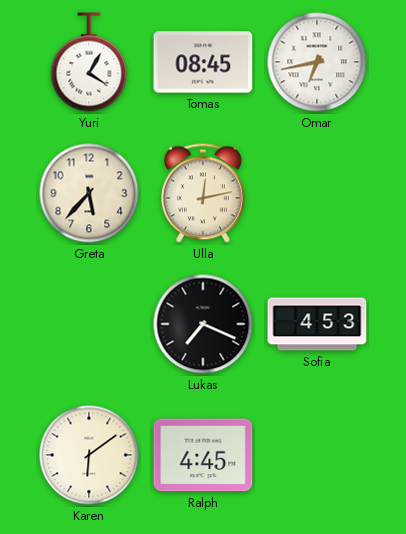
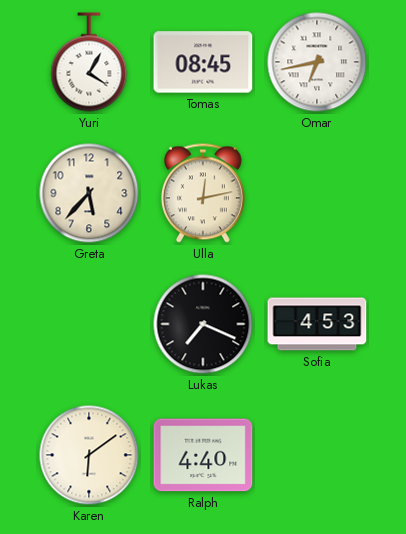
Ralph: 4:45 -> 4:40 (203, 455)
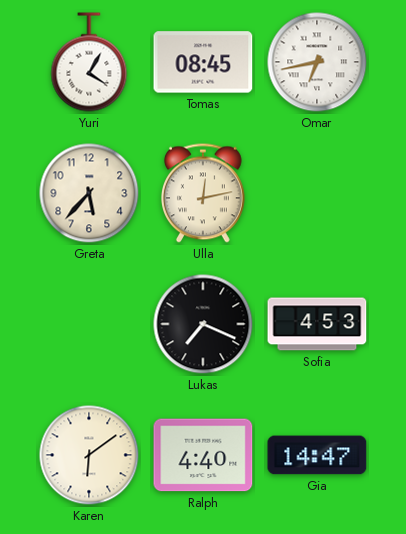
Gia: none -> 14:47 (317, 455)
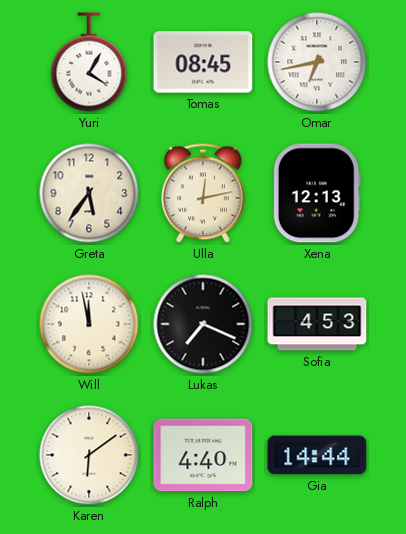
Greta: 5:37 -> 5:36 (89, 193)
Xena: none -> 12:13 (317, 193)
Will: none -> 11:58 (89, 324)
Gia: 14:47 -> 14:44 (317, 455)
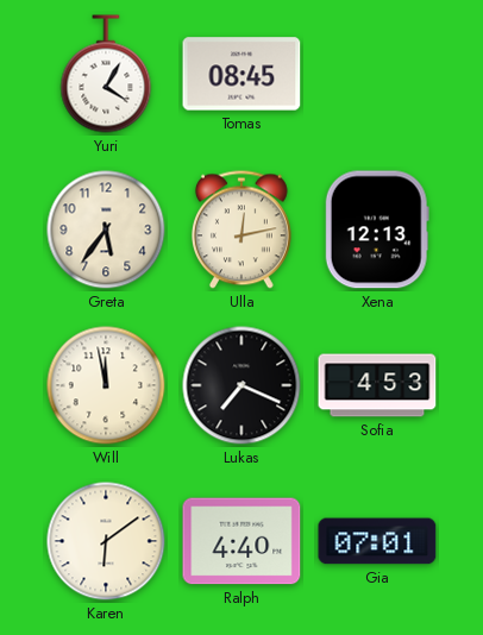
Omar: 6:43 -> none (317, 62)
Gia: 14:44 -> 07:01 (377, 541)
